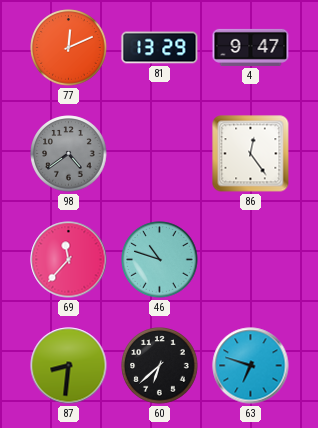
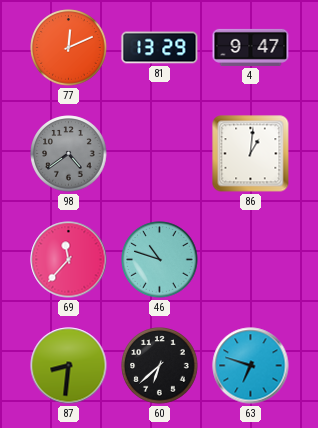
86: 12:24 -> 1:01 (251, 154)
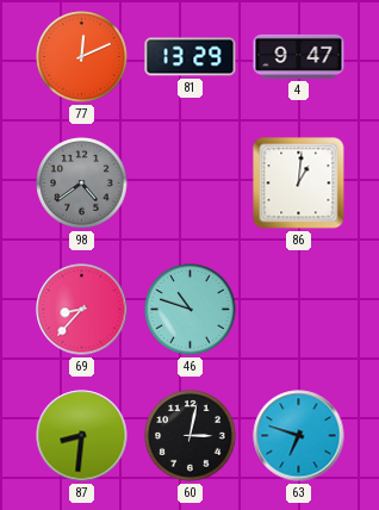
69: 11:37 -> 8:37 (82, 310)
60: 6:38 -> 3:02 (191, 436)
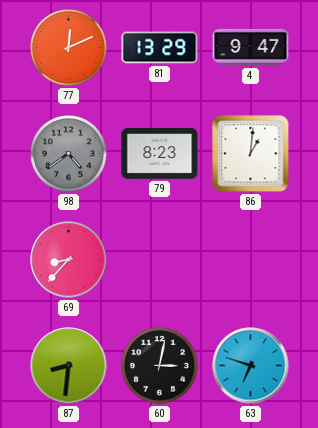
79: none -> 8:23 (160, 154)
46: 10:48 -> none (191, 310)
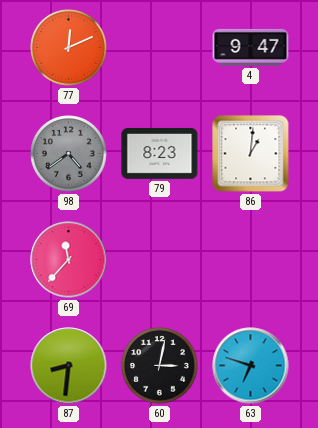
81: 13:29 -> none (160, 48)
69: 8:37 -> 11:37 (69, 260)
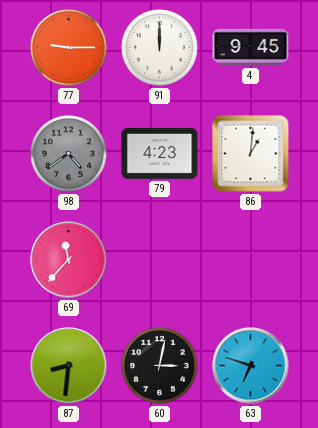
77: 12:11 -> 9:15 (69, 48)
91: none -> 12:00 (160, 48)
4: 9:47 -> 9:45 (251, 47)
79: 8:23 -> 4:23 (160, 154)
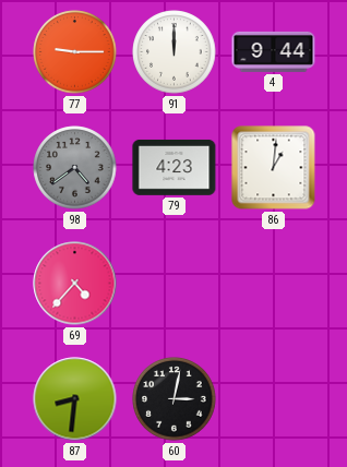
4: 9:45 -> 9:44 (274, 51)
69: 11:37 -> 4:37 (75, 284)
63: 6:48 -> none (251, 366)
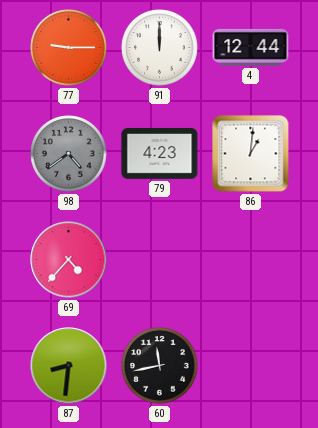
4: 9:44 -> 12:44 (251, 47)
60: 3:02 -> 11:43 (160, 366)
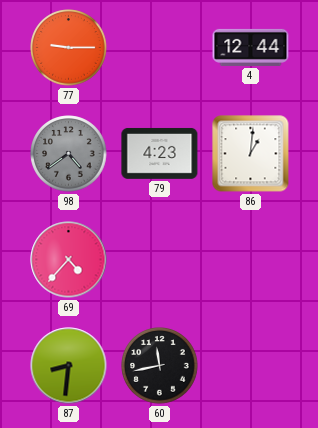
91: 12:00 -> none (160, 48)
